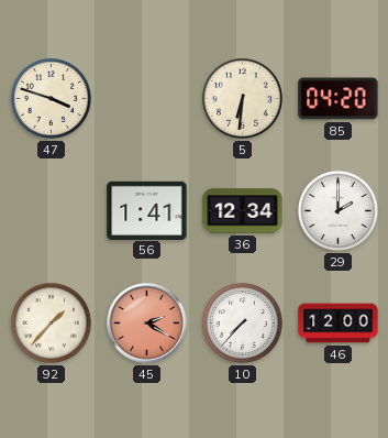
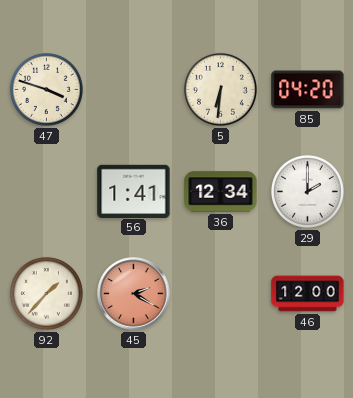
10: 7:37 -> none (242, 322)
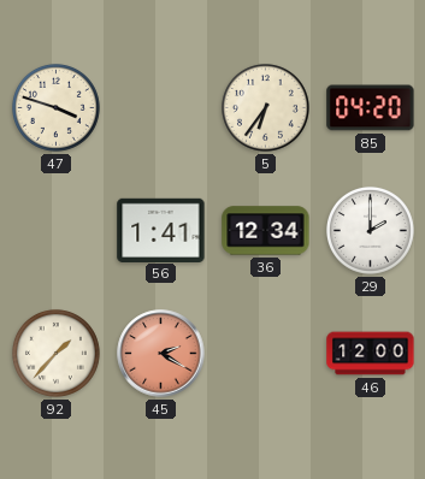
5: 6:31 -> 6:36 (265, 107)
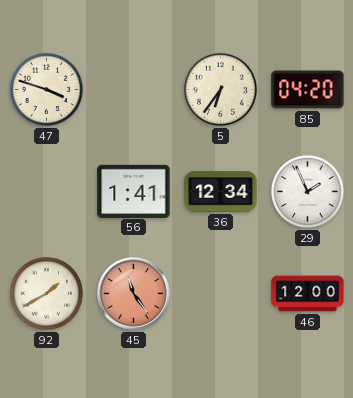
29: 2:00 -> 1:56 (307, 191)
92: 1:37 -> 1:40 (46, 293)
45: 2:20 -> 11:24 (134, 294)
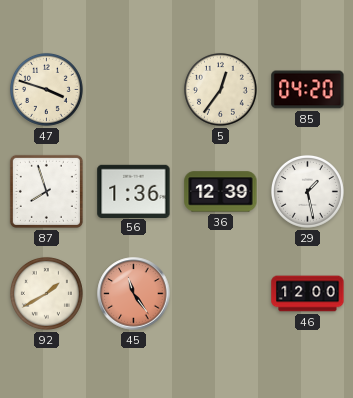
5: 6:36 -> 12:36 (220, 89)
87: none -> 7:57 (46, 191)
56: 1:41 -> 1:36 (134, 191)
36: 12:34 -> 12:39 (221, 192)
29: 1:56 -> 1:28 (307, 191)
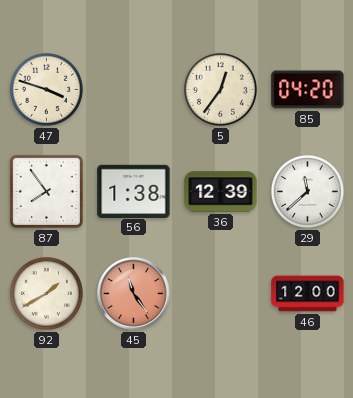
87: 7:57 -> 7:54 (46, 191)
56: 1:36 -> 1:38 (134, 191)
29: 1:28 -> 11:38 (307, 191)
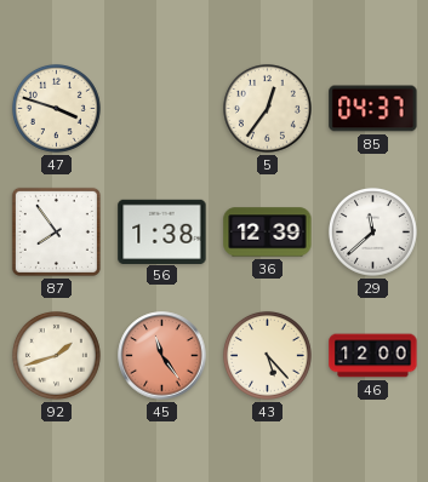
85: 04:20 -> 04:37 (373, 109)
92: 1:40 -> 1:42 (56, 355)
43: none -> 5:23 (267, 355)
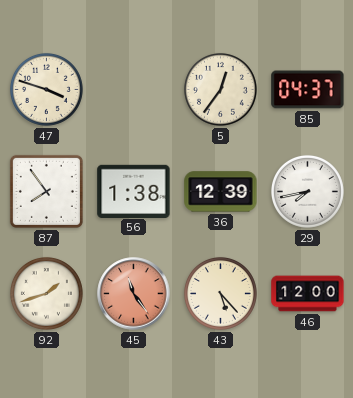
29: 11:38 -> 7:43 (307, 191)
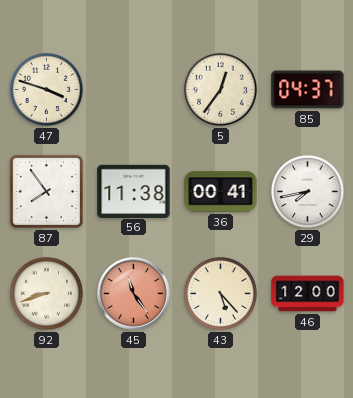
56: 1:38 -> 11:38 (134, 191)
36: 12:39 -> 00:41 (221, 192)
92: 1:42 -> 8:42 (46, 293)
